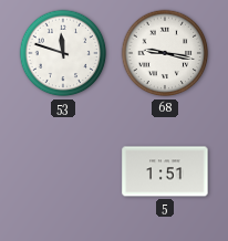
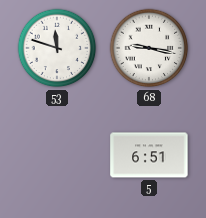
5: 1:51 -> 6:51 (149, 155)
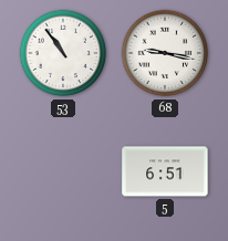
53: 11:48 -> 10:54 (63, 53)
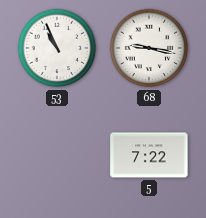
53: 10:54 -> 10:56 (57, 48)
5: 6:51 -> 7:22 (149, 155)
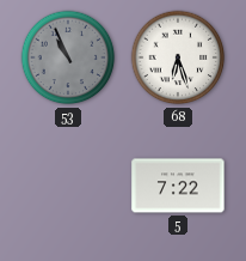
53 dial: white -> grey (68, 57)
68: 9:17 -> 6:27 (178, 57)
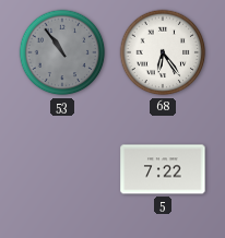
53: 10:56 -> 10:54 (62, 52)
68: 6:27 -> 6:24 (163, 52)
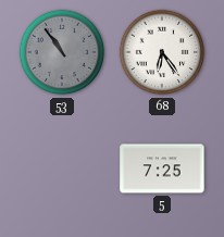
5: 7:22 -> 7:25 (162, 169)
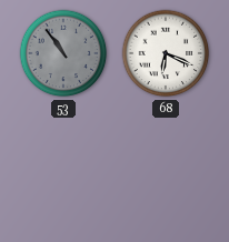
68: 6:24 -> 6:19 (166, 53)
5: 7:25 -> none (162, 169)
